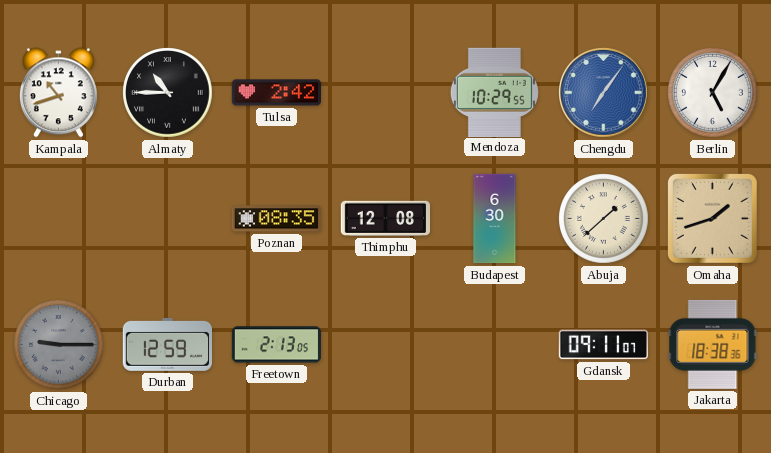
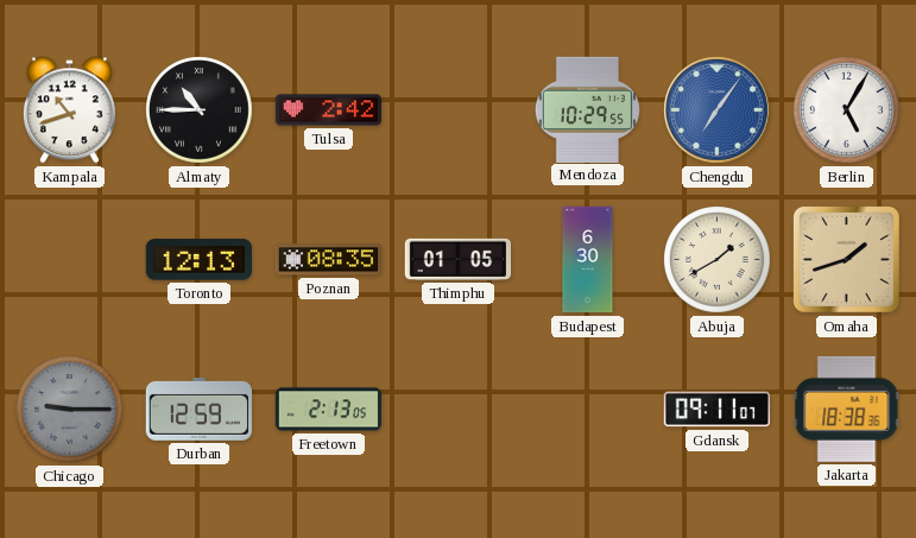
Toronto: none -> 12:13 (198, 260)
Thimphu: 12:08 -> 01:05 (457, 259)
Abuja: 1:38 -> 1:40 (718, 260)
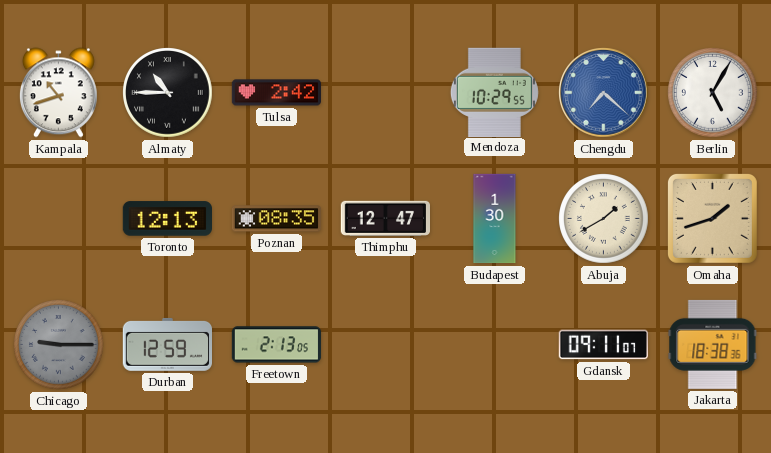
Chengdu: 7:06 -> 7:22 (604, 93)
Thimphu: 01:05 -> 12:47 (385, 218)
Budapest: 6:30 -> 1:30 (495, 219)
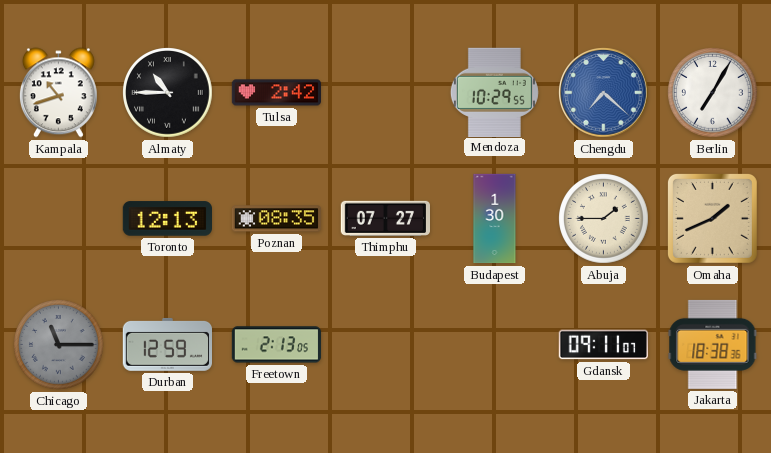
Berlin: 5:05 -> 7:05 (713, 93)
Thimphu: 12:47 -> 07:27 (385, 218)
Abuja: 1:40 -> 1:45 (604, 219)
Omaha: 1:42 -> 1:41 (712, 218)
Chicago: 9:15 -> 11:15 (59, 345)
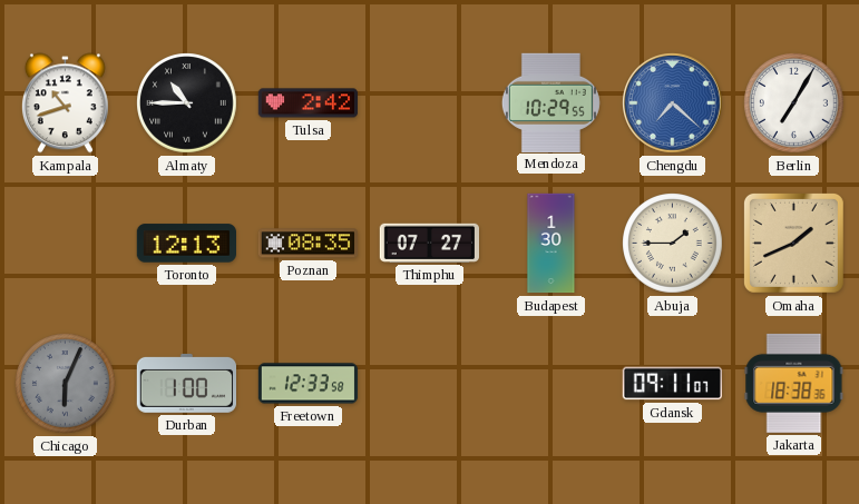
Chicago: 11:15 -> 6:04 (66, 384)
Durban: 12:59 -> 1:00 (186, 383)
Freetown: 2:13 -> 12:33 (309, 384)
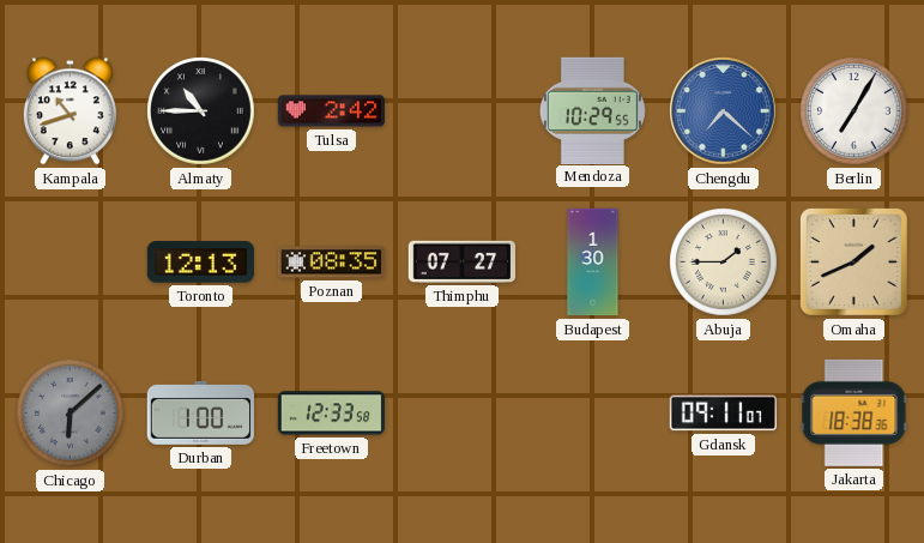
Chicago: 6:04 -> 6:08 (71, 414)
